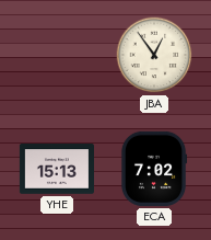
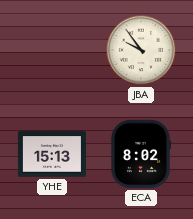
JBA: 12:54 -> 9:54 (141, 50)
ECA: 7:02 -> 8:02 (141, 154)
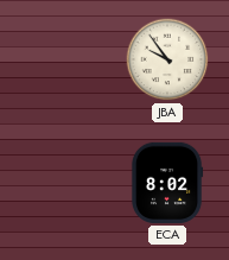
YHE: 15:13 -> none (51, 154)
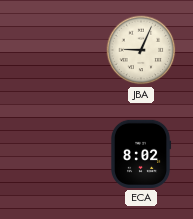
JBA: 9:54 -> 9:04 (141, 50)
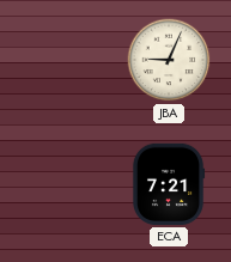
ECA: 8:02 -> 7:21 (169, 184)
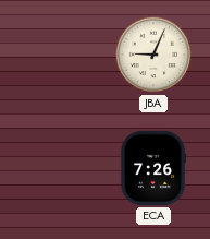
ECA: 7:21 -> 7:26 (153, 168)
